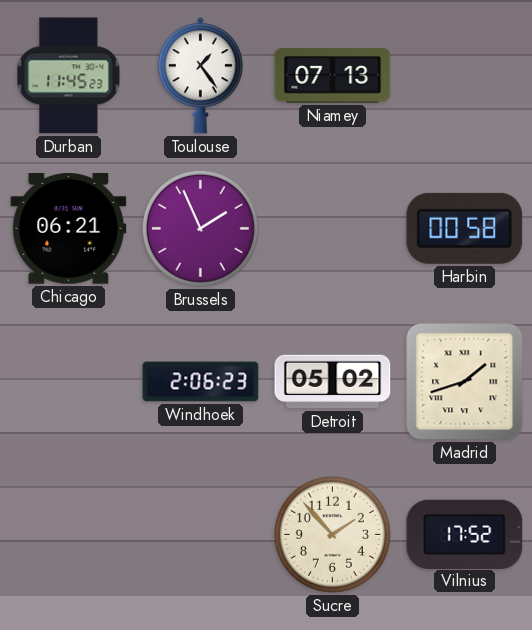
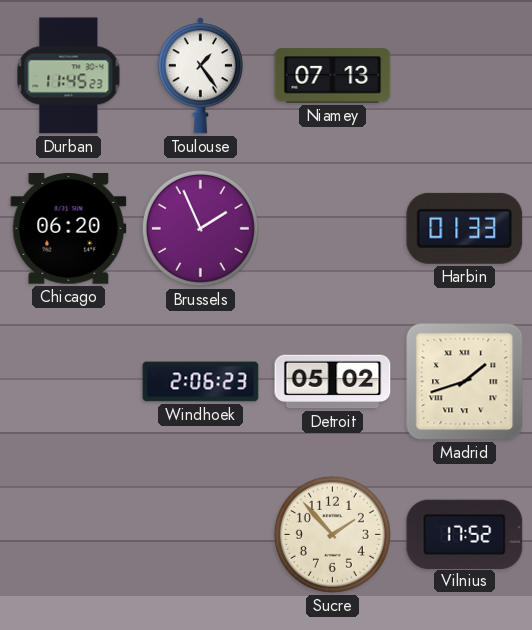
Chicago: 06:21 -> 06:20 (69, 229)
Harbin: 00:58 -> 01:33 (465, 228)
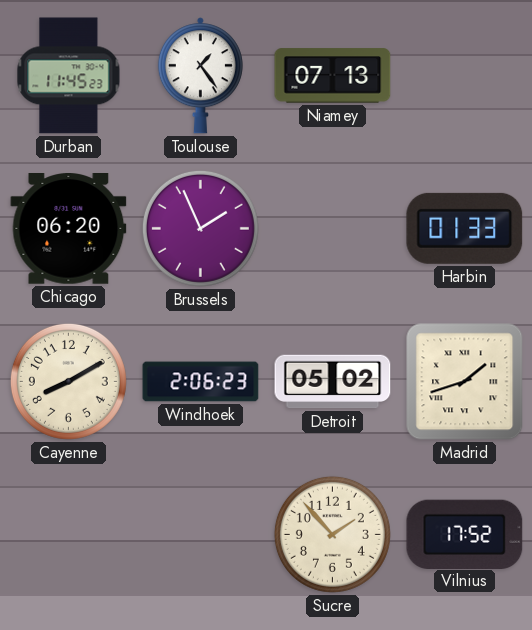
Cayenne: none -> 8:10 (68, 381)
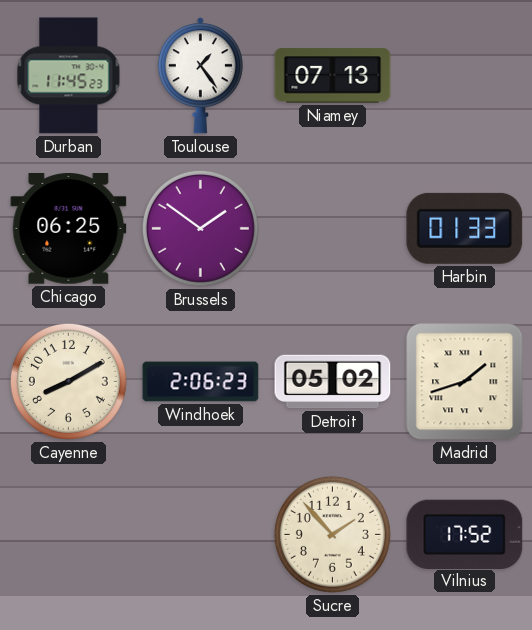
Chicago: 06:20 -> 06:25 (69, 229)
Brussels: 1:56 -> 1:51 (200, 228)
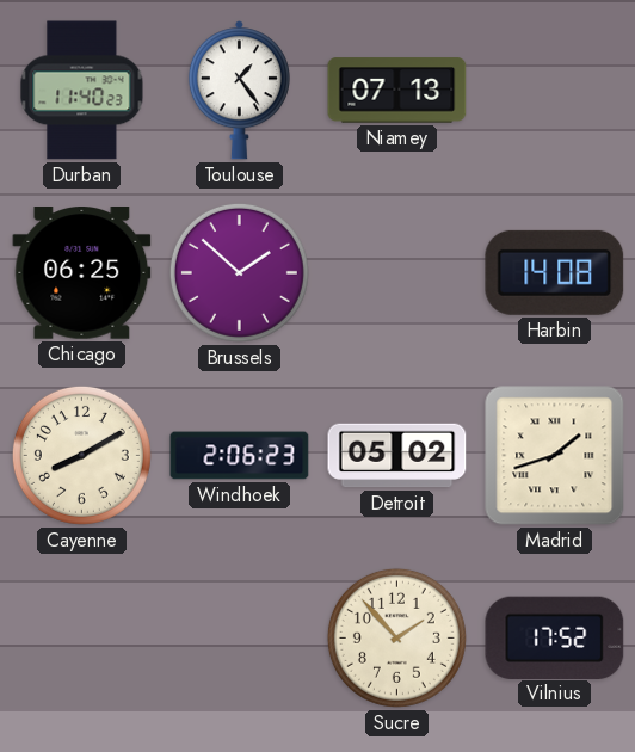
Durban: 11:45 -> 11:40 (82, 91)
Brussels: 1:51 -> 1:52 (239, 272)
Harbin: 01:33 -> 14:08 (555, 272)
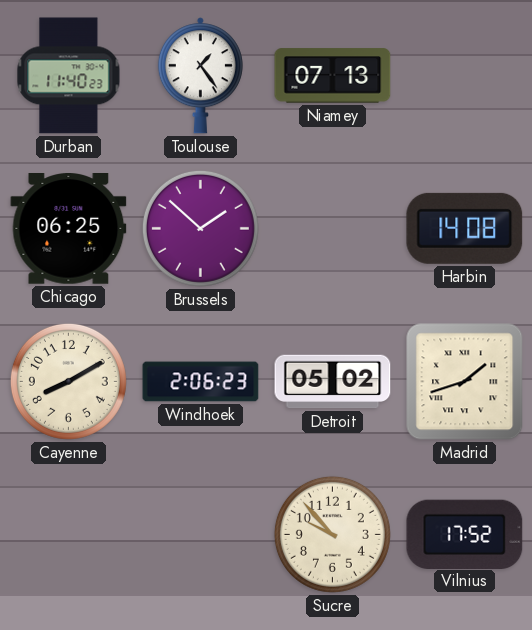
Sucre: 1:53 -> 9:53 (332, 534)
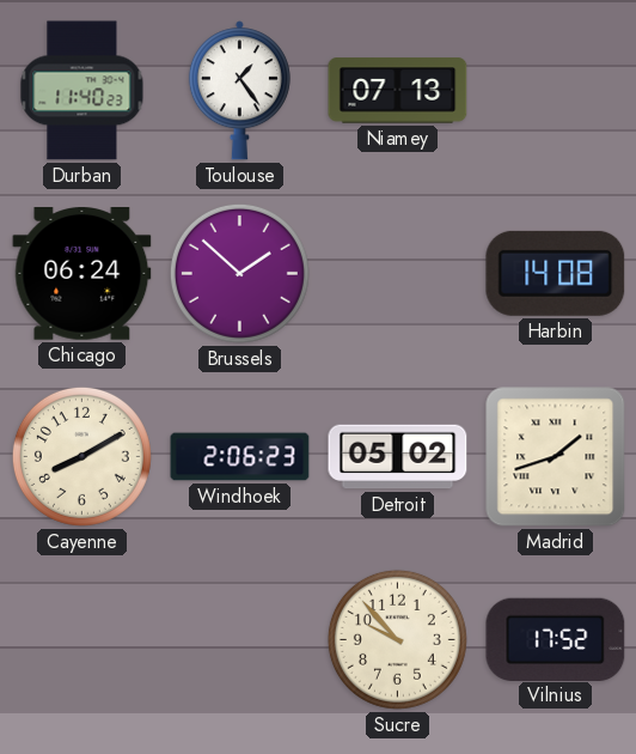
Chicago: 06:25 -> 06:24 (82, 274)
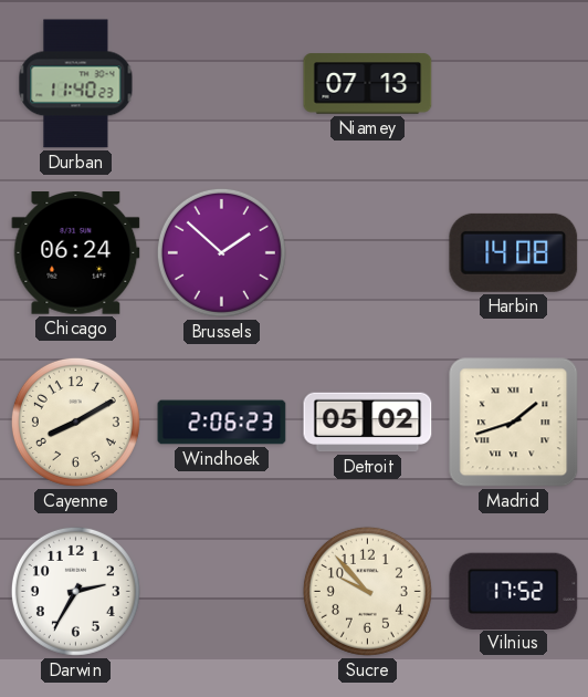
Toulouse: 1:24 -> none (239, 91)
Darwin: none -> 2:35 (75, 591)
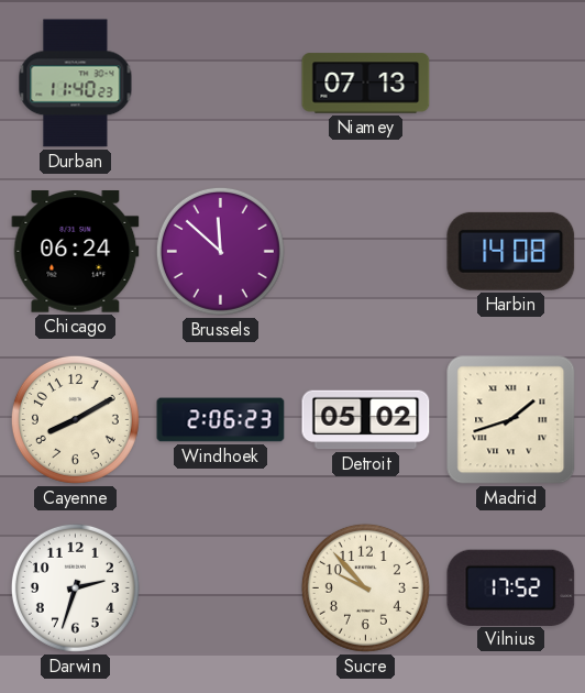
Brussels: 1:52 -> 11:52 (220, 251)
Darwin: 2:35 -> 2:33 (75, 587)
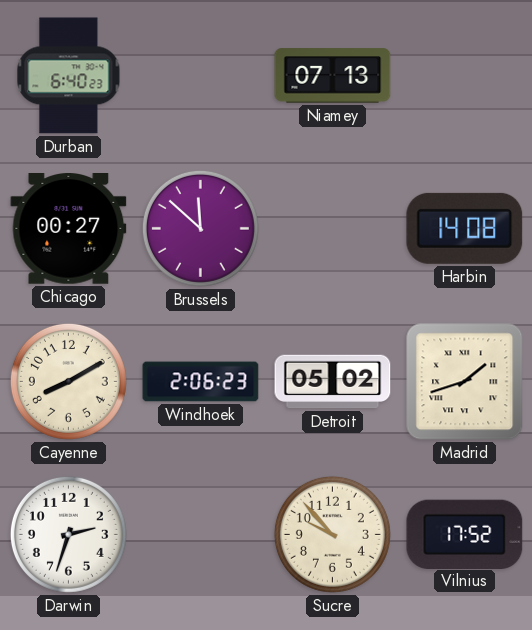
Durban: 11:40 -> 6:40 (69, 76)
Chicago: 06:24 -> 00:27 (69, 229)
